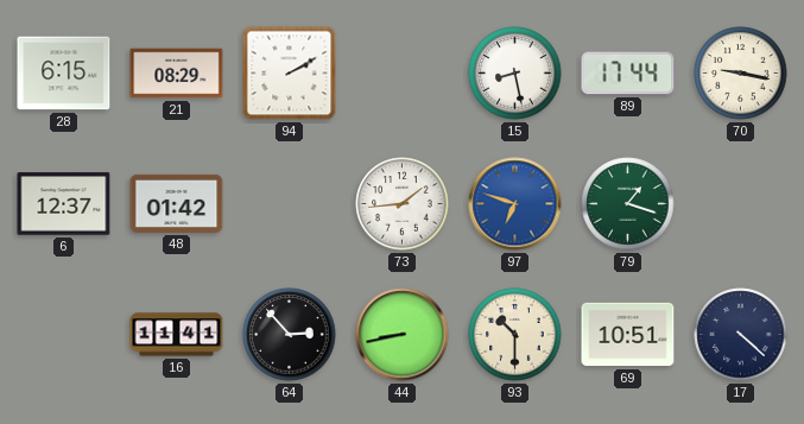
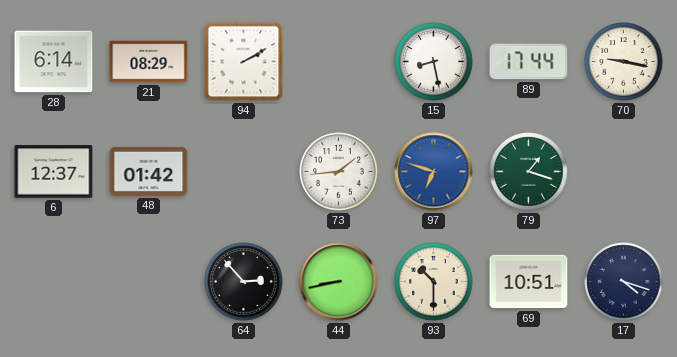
28: 6:15 -> 6:14 (54, 62)
16: 11:41 -> none (177, 335)
17: 4:22 -> 4:18 (624, 282)
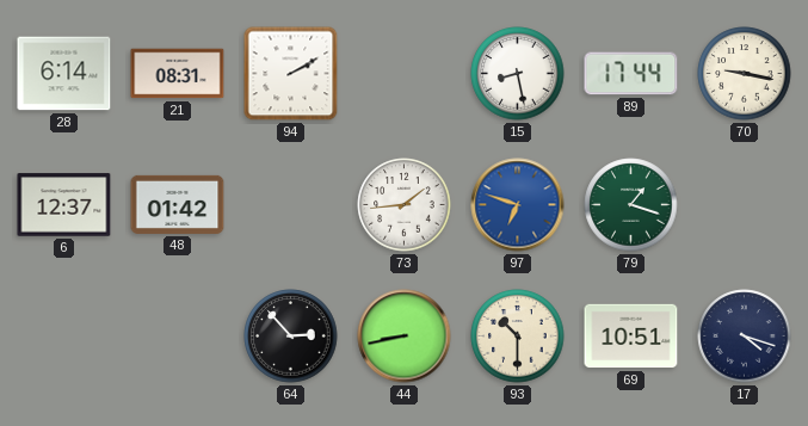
21: 08:29 -> 08:31 (178, 74)
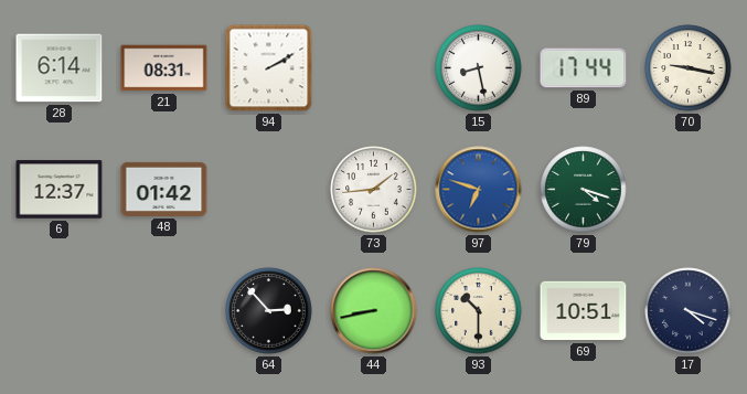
79: 1:18 -> 4:18 (584, 190)
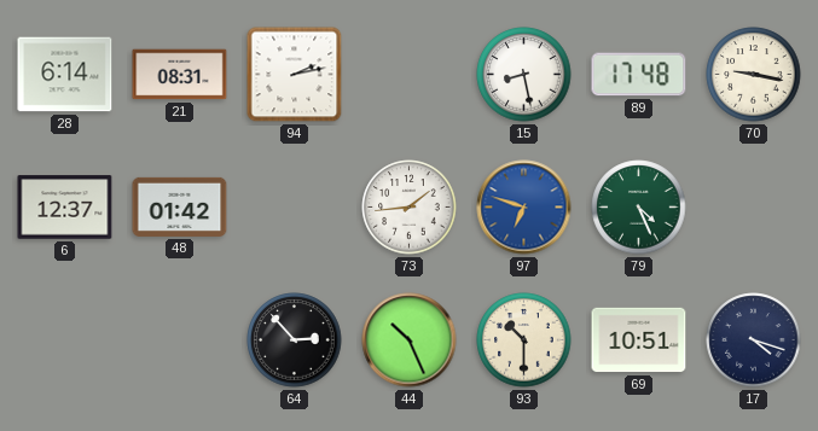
94: 2:10 -> 2:13 (295, 75)
89: 17:44 -> 17:48 (639, 75)
79: 4:18 -> 4:26 (639, 208)
44: 8:43 -> 10:26 (410, 340)
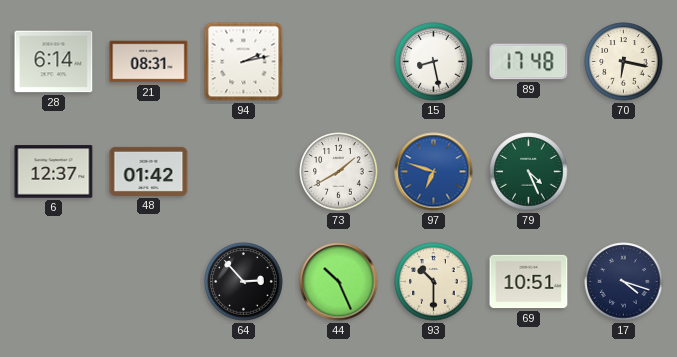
70: 9:17 -> 6:17 (624, 62)
73: 1:44 -> 1:40 (339, 172)
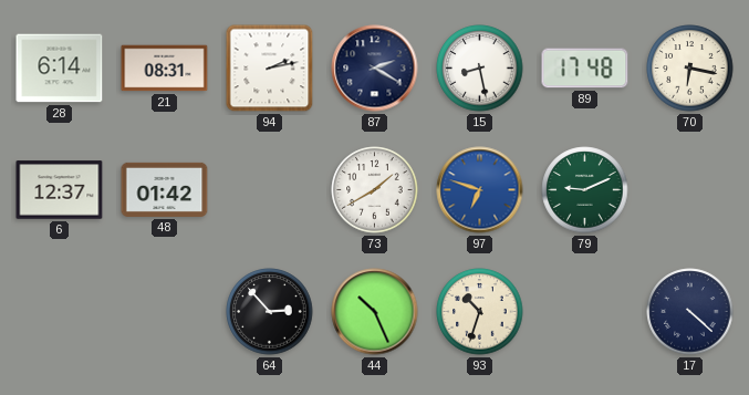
87: none -> 2:20 (375, 69)
79: 4:26 -> 9:11 (585, 190)
93: 10:30 -> 10:33 (480, 312)
69: 10:51 -> none (529, 282)
17: 4:18 -> 4:22 (690, 312)
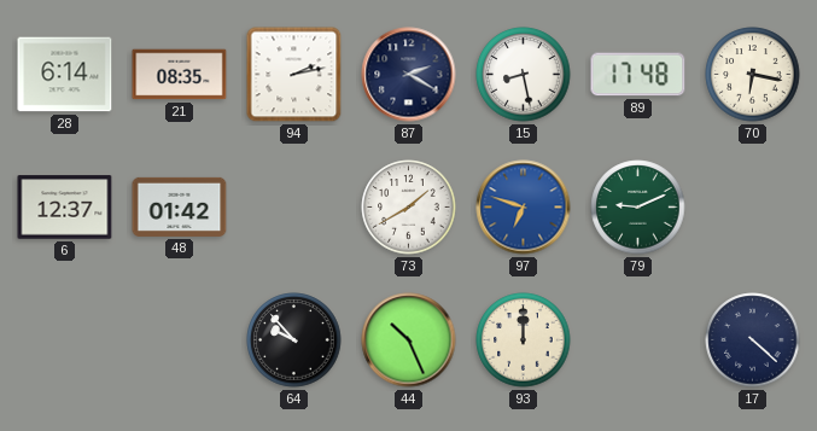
21: 08:31 -> 08:35 (180, 75)
64: 2:53 -> 9:53 (294, 340)
93: 10:33 -> 12:00 (524, 340)
